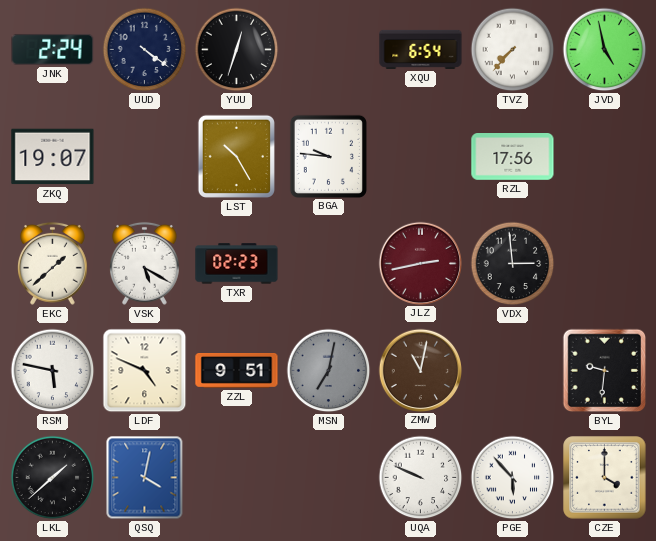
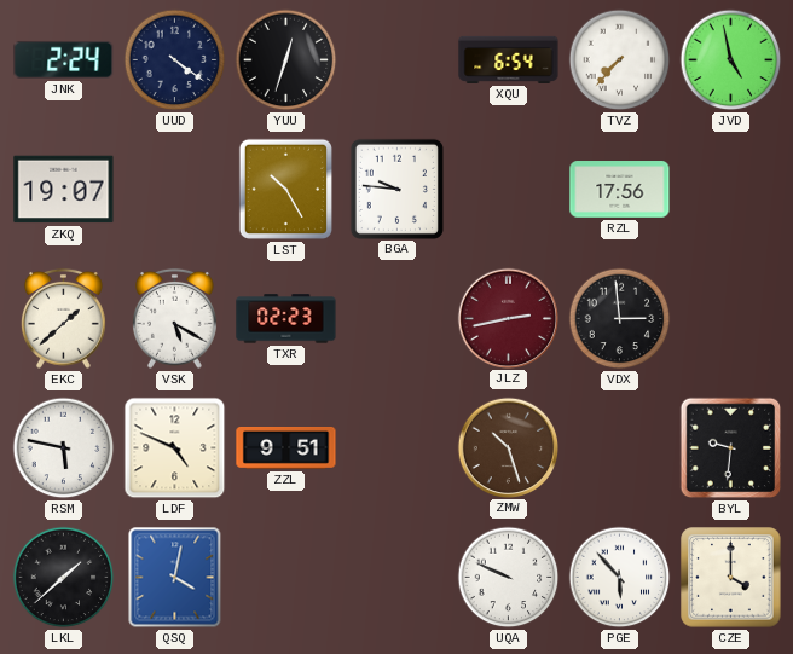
MSN: 7:02 -> none (329, 371)
ZMW: 11:02 -> 10:27 (508, 447)
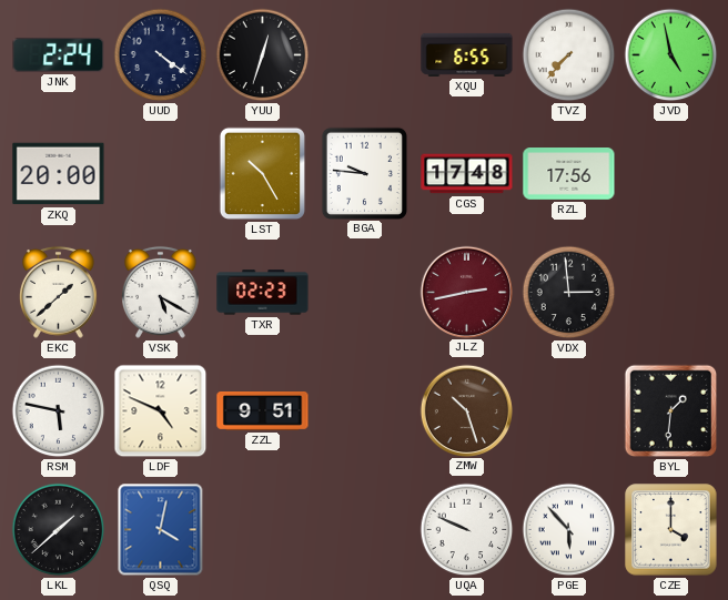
XQU: 6:54 -> 6:55 (467, 54)
ZKQ: 19:07 -> 20:00 (59, 174)
CGS: none -> 17:48 (467, 174)
BYL: 9:31 -> 1:31 (671, 411)
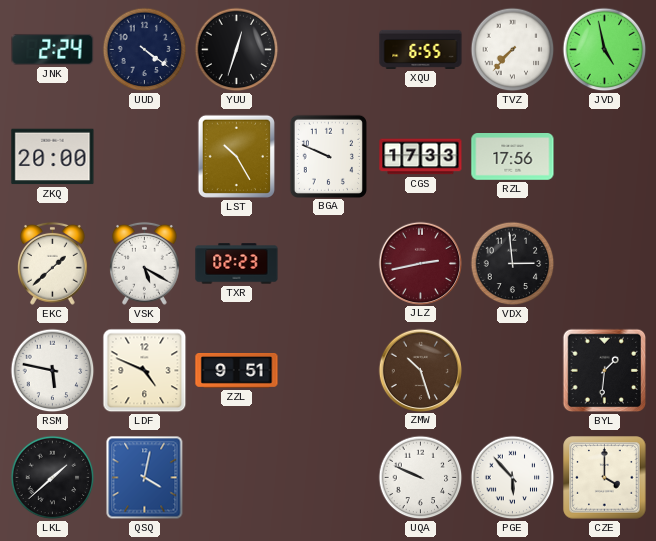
BGA: 9:46 -> 9:49 (328, 156)
CGS: 17:48 -> 17:33 (421, 157)
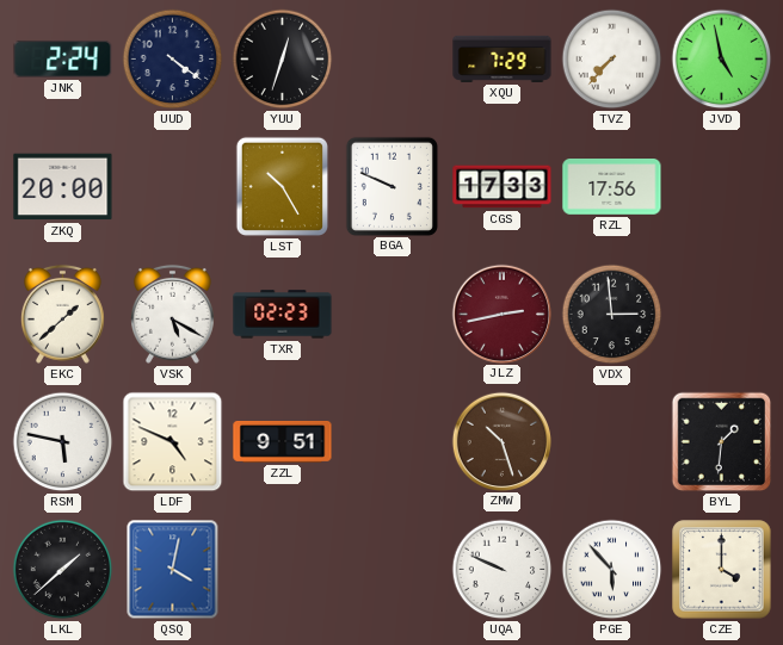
XQU: 6:55 -> 7:29 (503, 58)
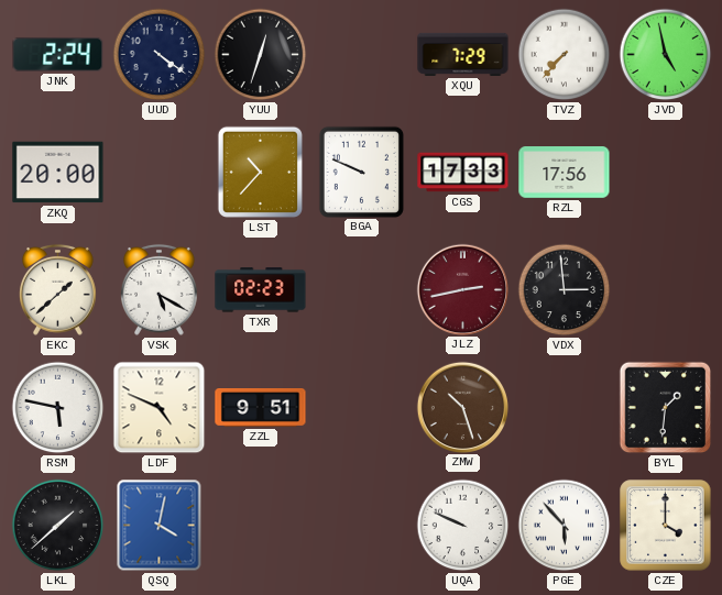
LST: 10:25 -> 10:37 (260, 172)
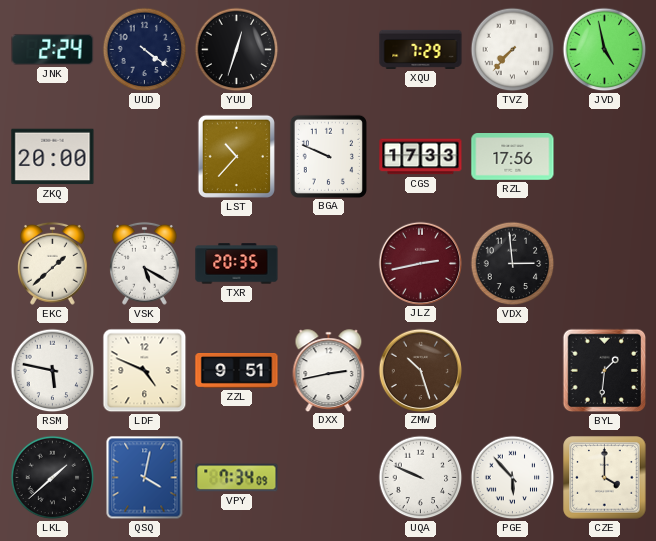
TXR: 02:23 -> 20:35 (237, 264)
DXX: none -> 2:43 (329, 370)
VPY: none -> 7:34 (237, 478)
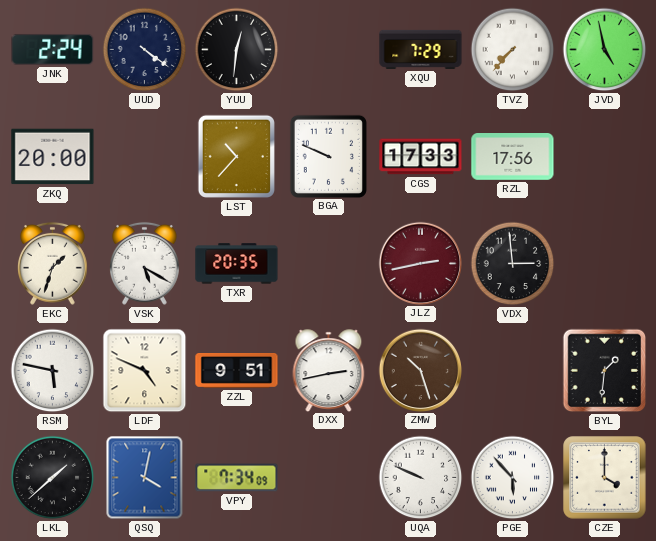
YUU: 12:33 -> 12:31 (237, 50)
EKC: 1:38 -> 1:33 (53, 263)
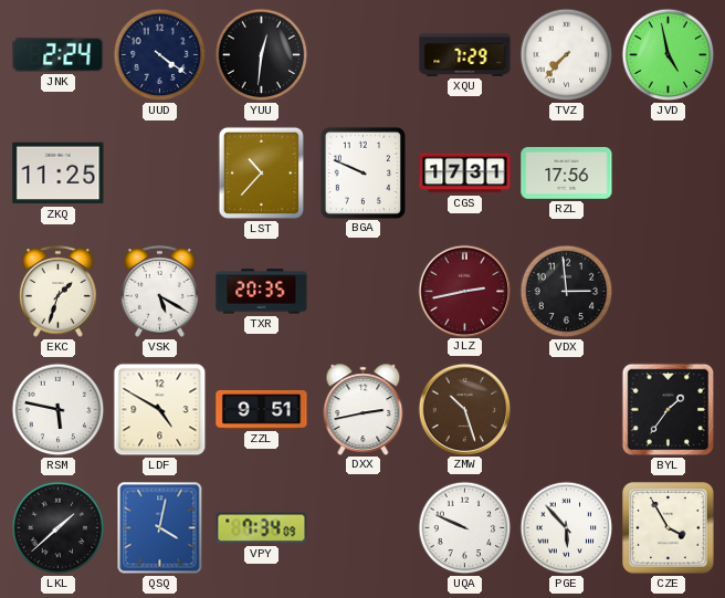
ZKQ: 20:00 -> 11:25 (59, 174)
CGS: 17:33 -> 17:31 (465, 174)
LDF: 4:49 -> 4:50 (160, 410)
BYL: 1:31 -> 1:36 (669, 410)
CZE: 4:00 -> 3:55 (669, 528)
